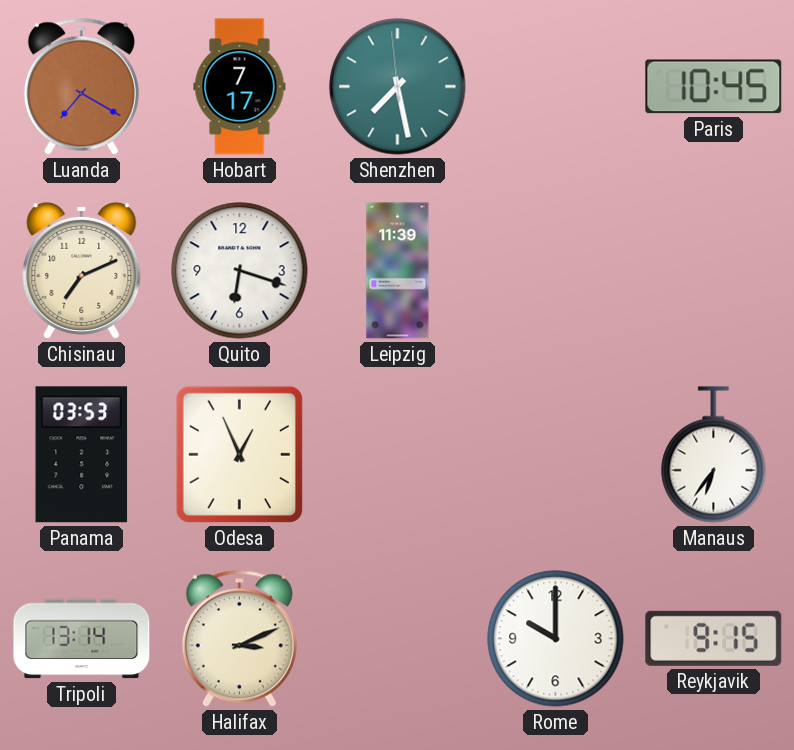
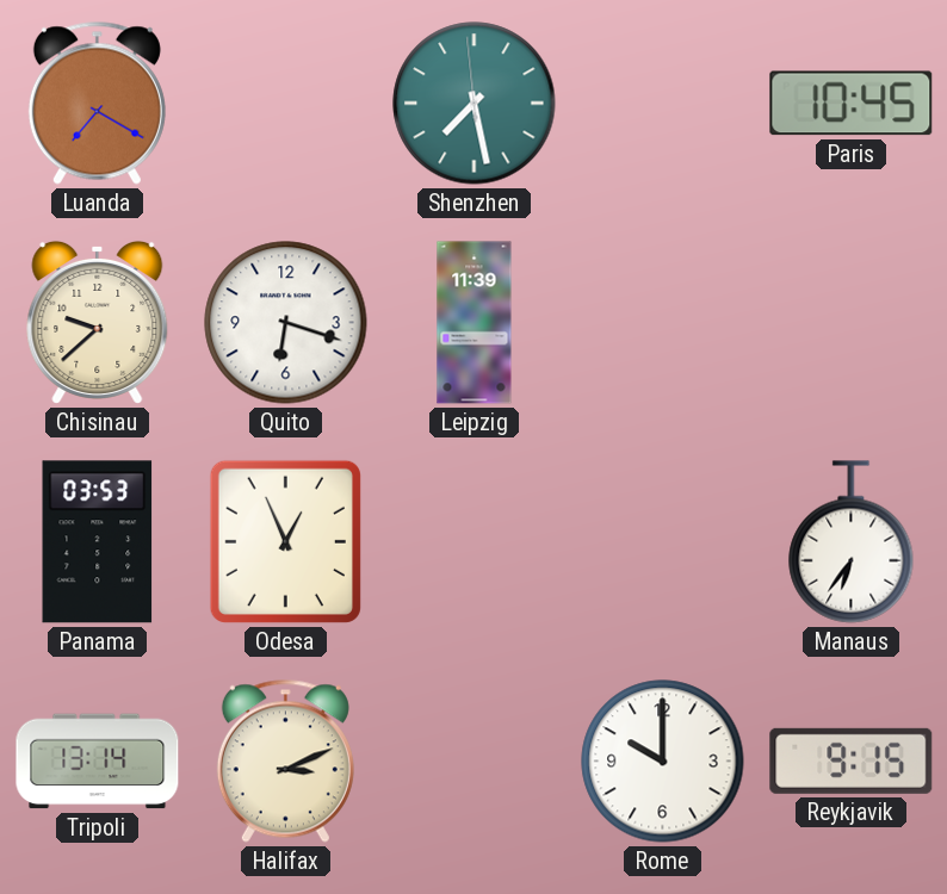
Hobart: 7:17 -> none (240, 87)
Chisinau: 7:11 -> 9:38 (98, 322)
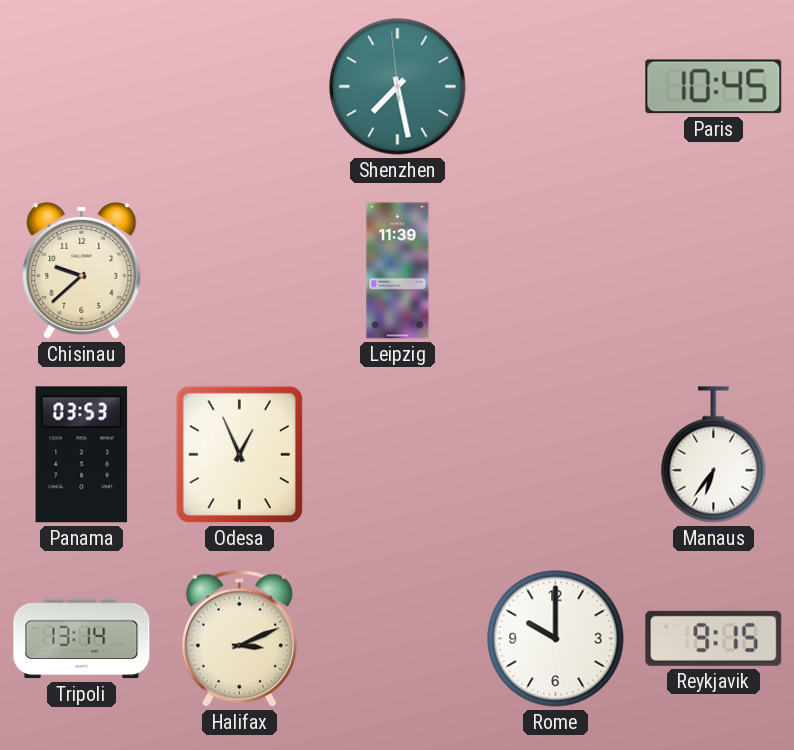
Luanda: 7:20 -> none (97, 103)
Quito: 6:18 -> none (286, 323)
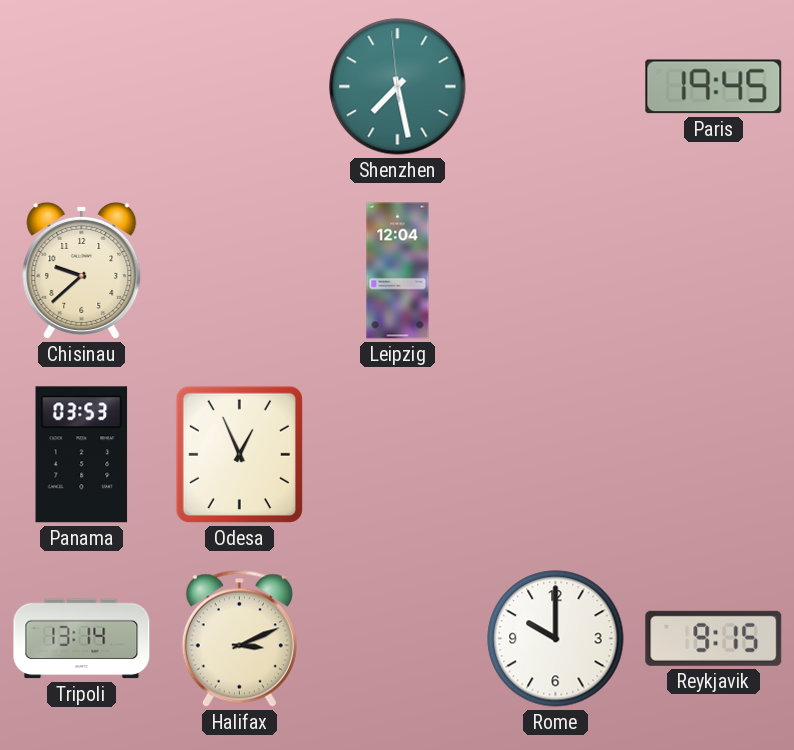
Paris: 10:45 -> 19:45 (714, 87)
Leipzig: 11:39 -> 12:04 (398, 271)
Manaus: 6:36 -> none (714, 455)
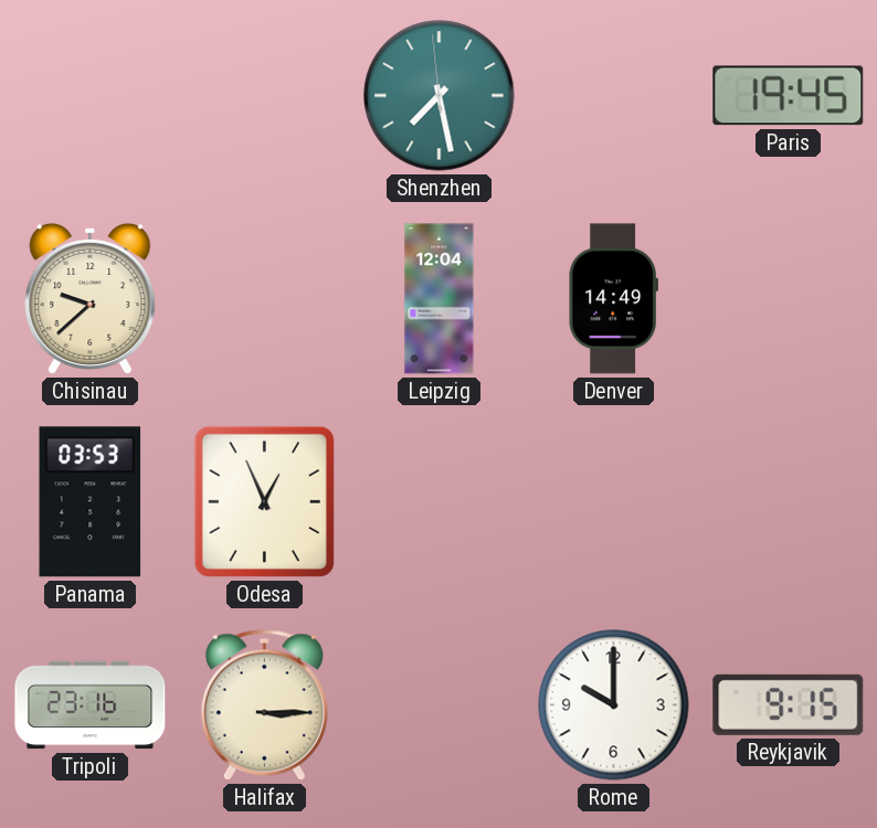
Denver: none -> 14:49 (613, 299)
Tripoli: 13:14 -> 23:16 (91, 705)
Halifax: 3:11 -> 3:15 (264, 704)
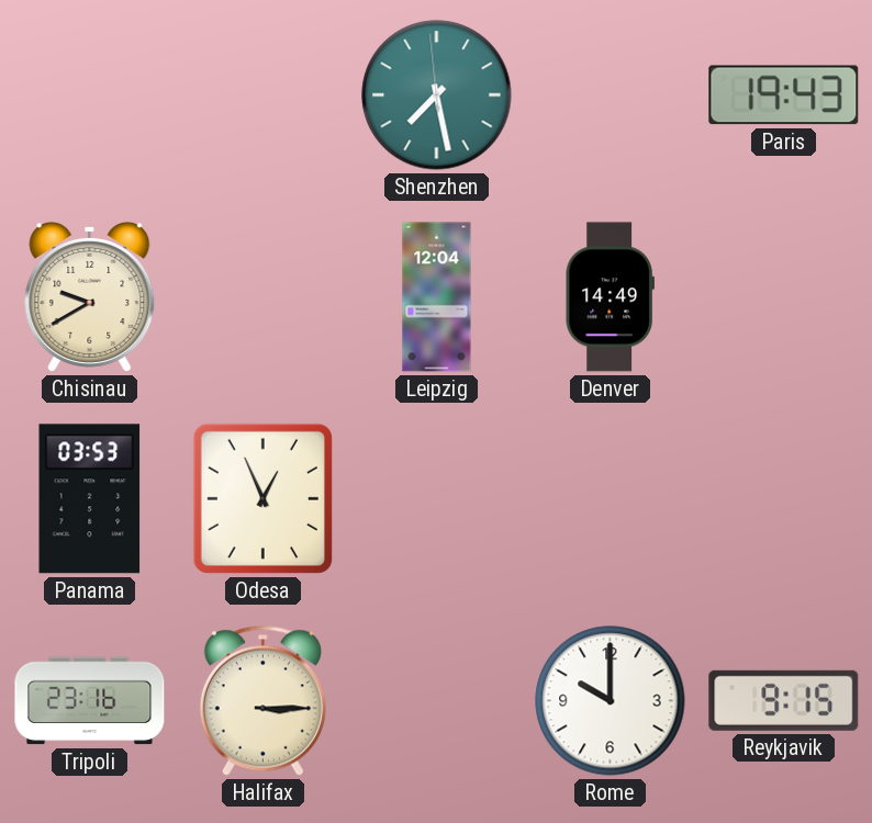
Paris: 19:45 -> 19:43 (784, 95)
Chisinau: 9:38 -> 9:40 (90, 296)
